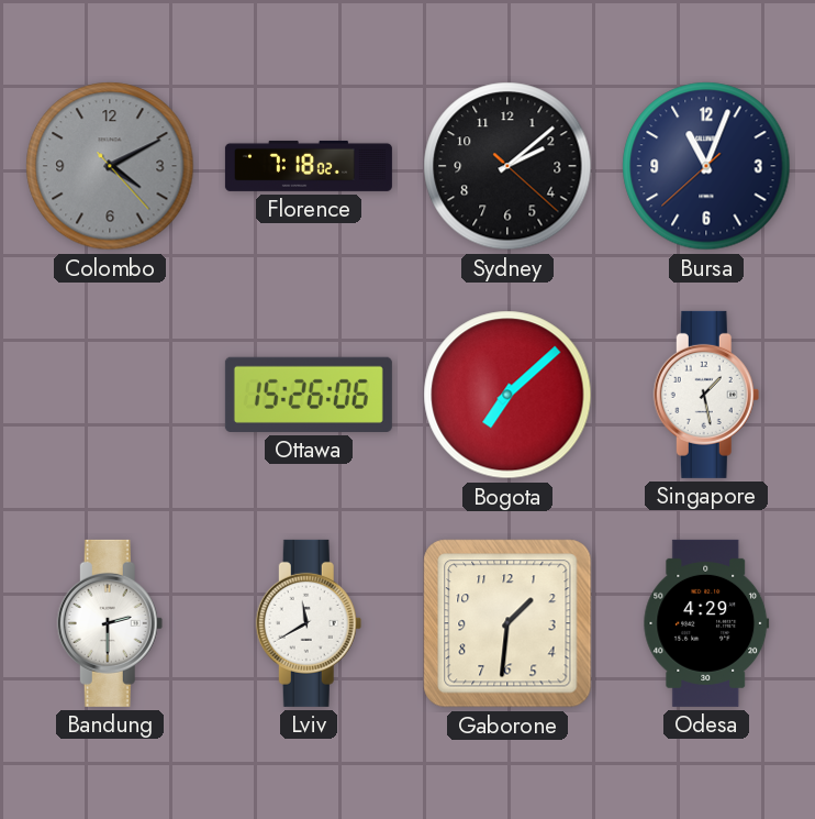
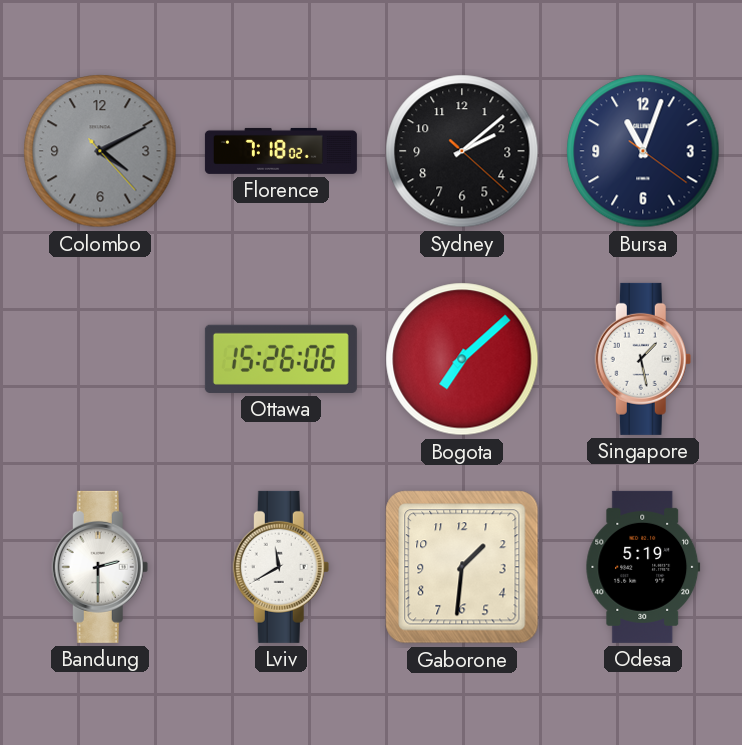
Bursa: 11:03:38 -> 11:03:21 (643, 151)
Odesa: 4:29 -> 5:19 (643, 567)
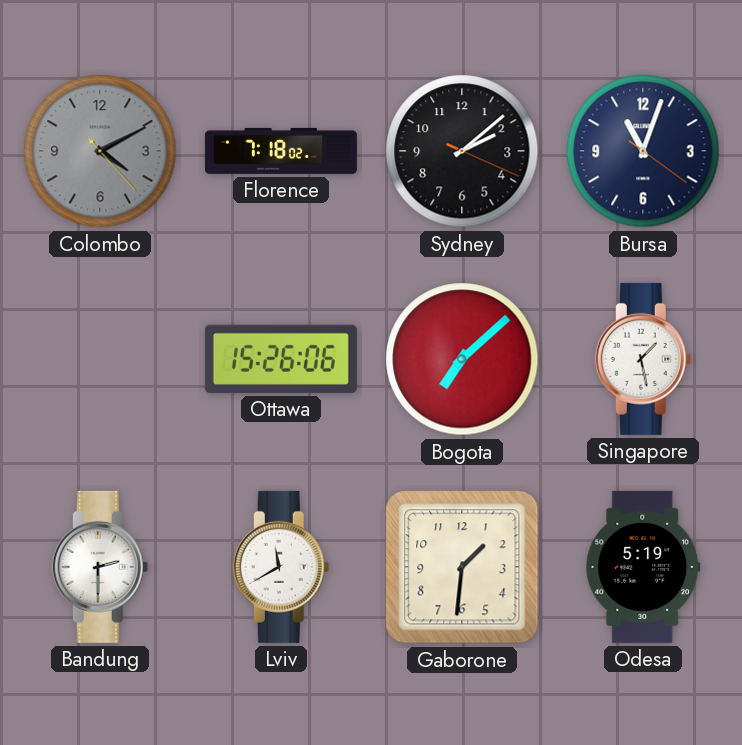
Sydney: 2:08:22 -> 2:08:19 (462, 151)
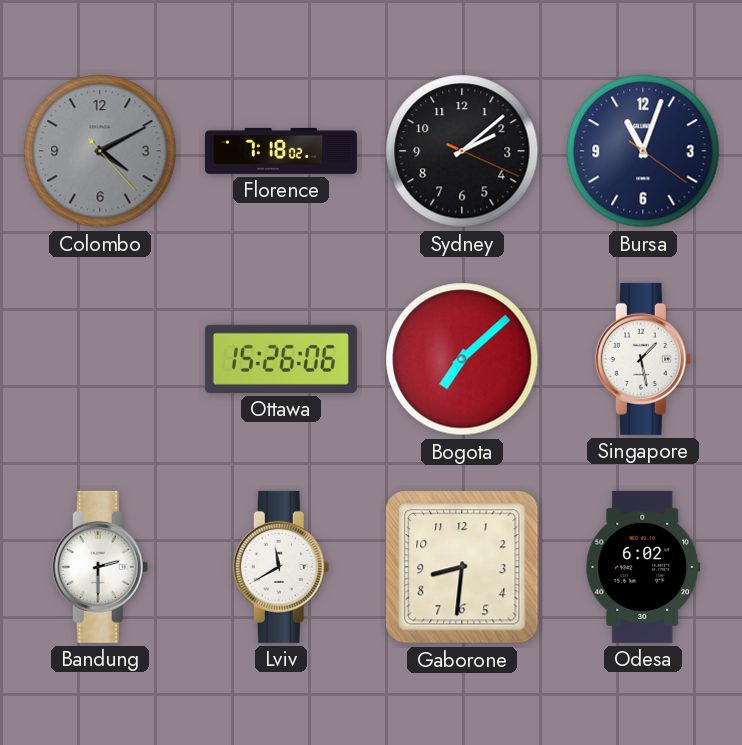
Gaborone: 1:31 -> 8:31 (462, 567)
Odesa: 5:19 -> 6:02 (643, 567)
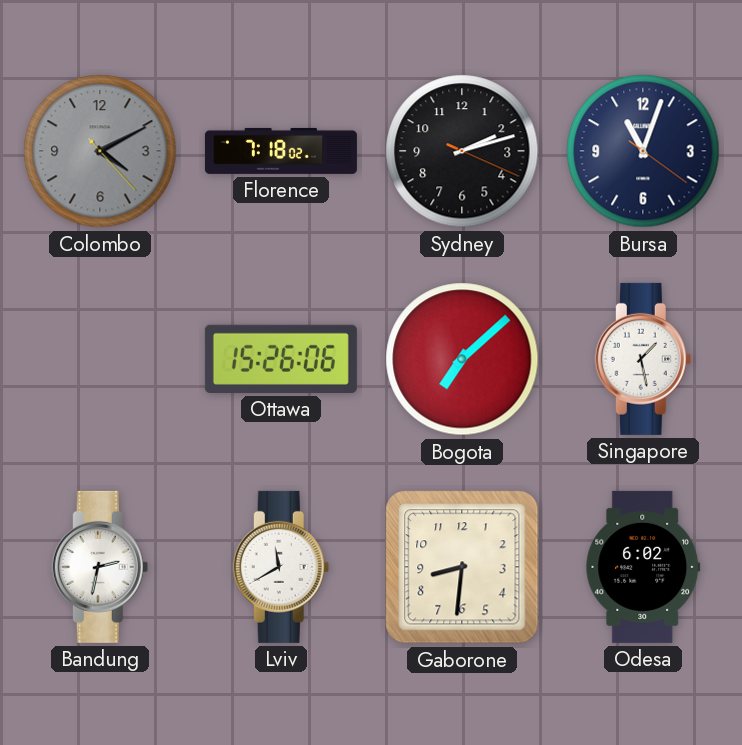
Sydney: 2:08 -> 2:12 (462, 151)
Bandung: 2:30 -> 2:32 (100, 567)
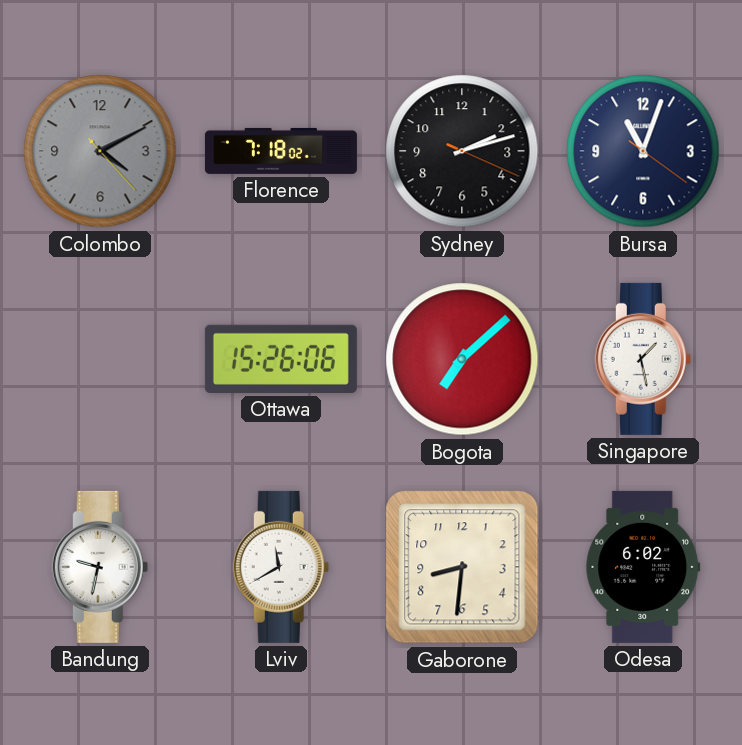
Bandung: 2:32 -> 9:32 (100, 567)
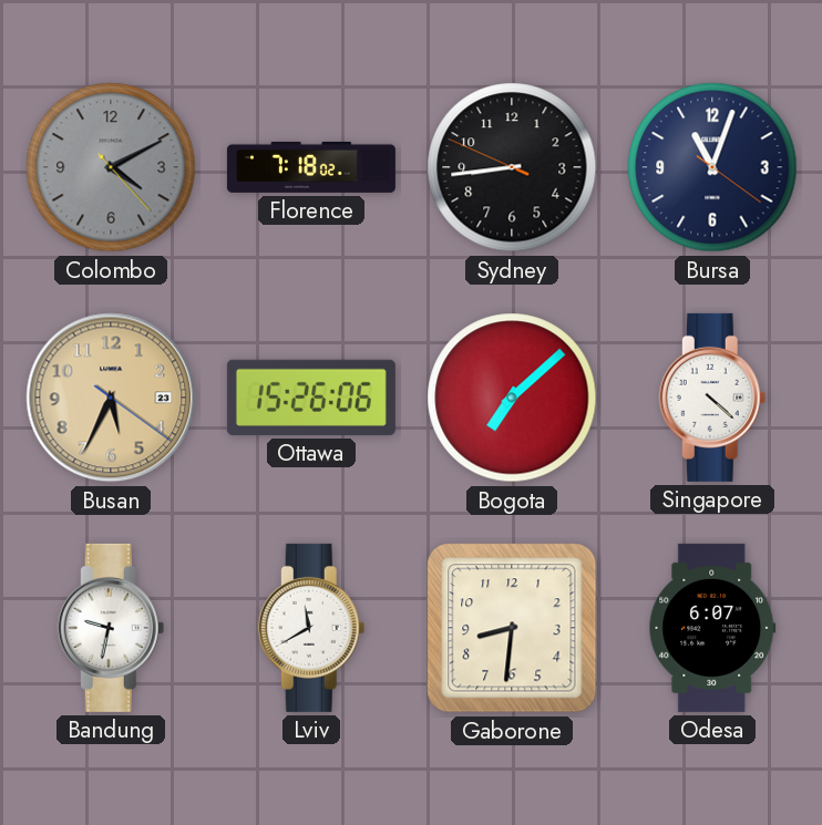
Sydney: 2:12 -> 8:43 (512, 167)
Busan: none -> 5:34 (111, 398)
Singapore: 1:28 -> 4:22 (712, 398)
Odesa: 6:02 -> 6:07 (712, 628)
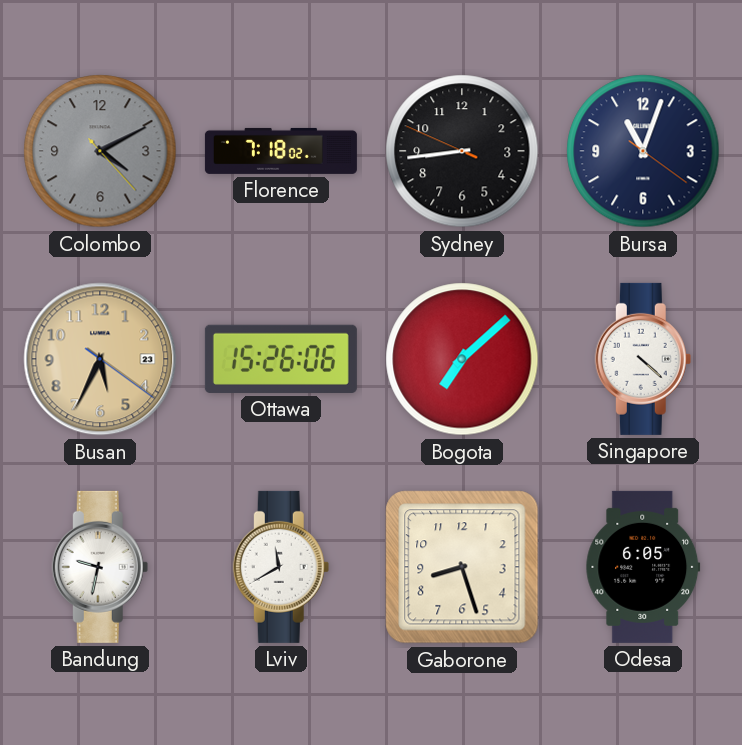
Gaborone: 8:31 -> 8:27 (462, 567)
Odesa: 6:07 -> 6:05 (643, 567)
